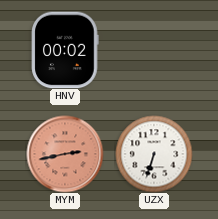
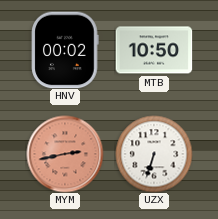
MTB: none -> 10:50 (154, 50)
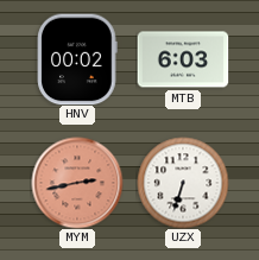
MTB: 10:50 -> 6:03 (183, 59)
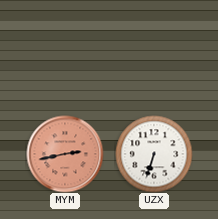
HNV: 00:02 -> none (77, 59)
MTB: 6:03 -> none (183, 59)
